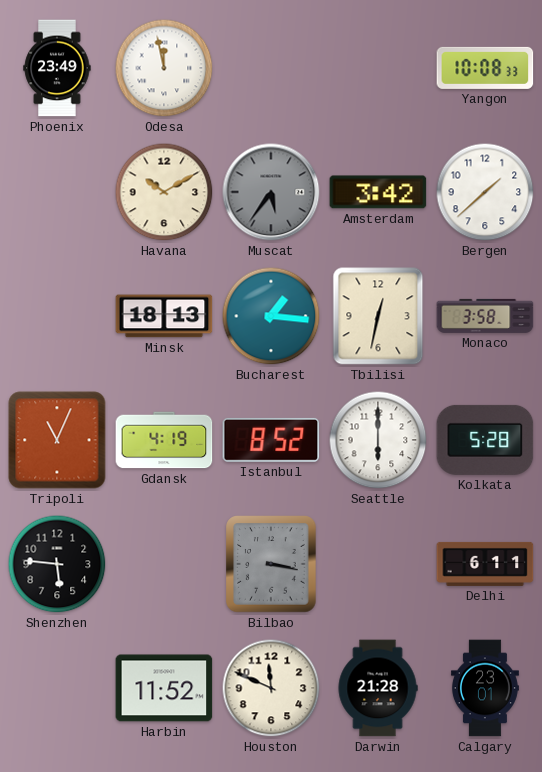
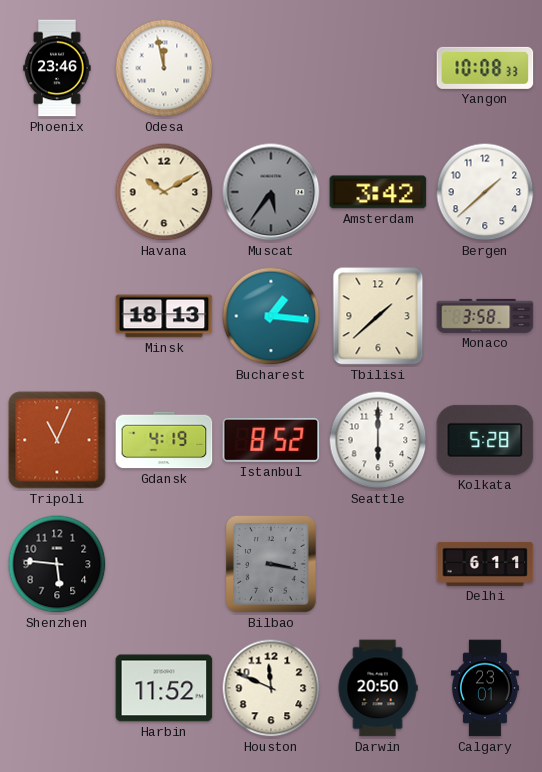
Phoenix: 23:49 -> 23:46 (57, 68)
Tbilisi: 12:32 -> 1:38 (378, 316)
Darwin: 21:28 -> 20:50 (378, 688)
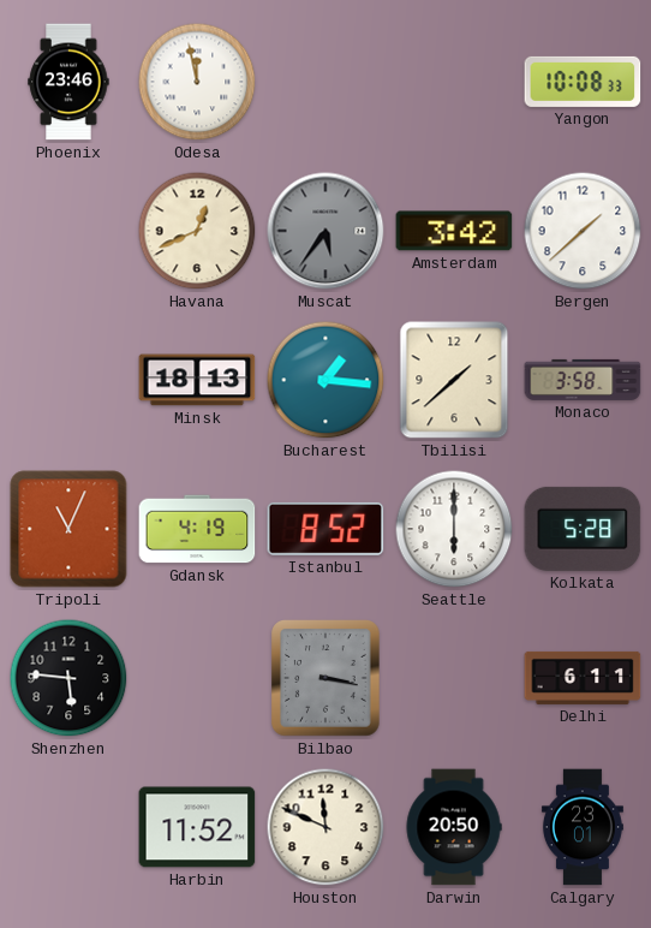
Havana: 10:10 -> 12:41 (197, 231)
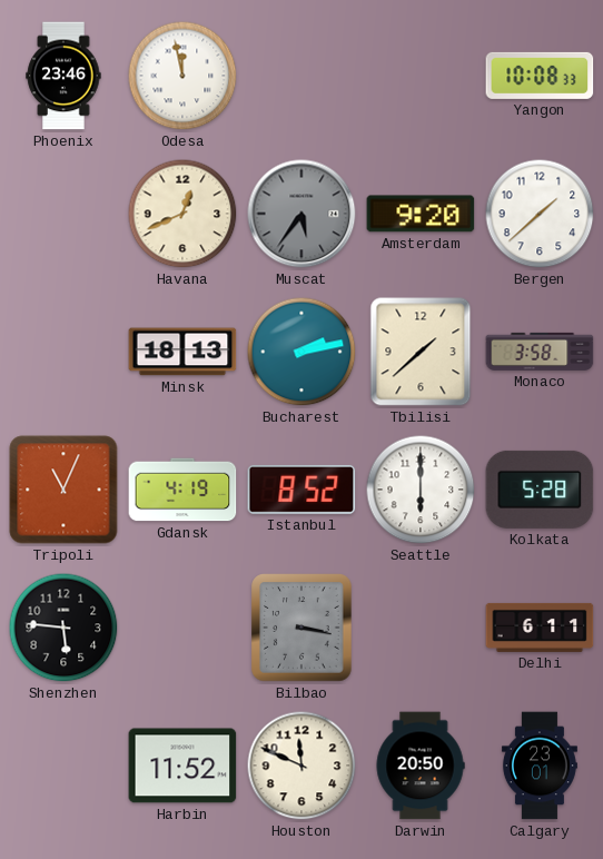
Amsterdam: 3:42 -> 9:20 (421, 214)
Bucharest: 1:16 -> 2:13 (301, 352)
